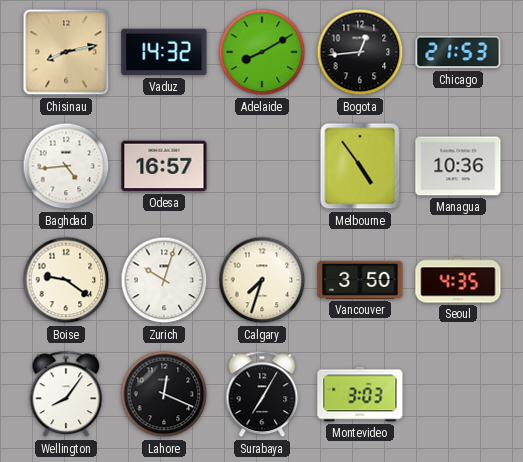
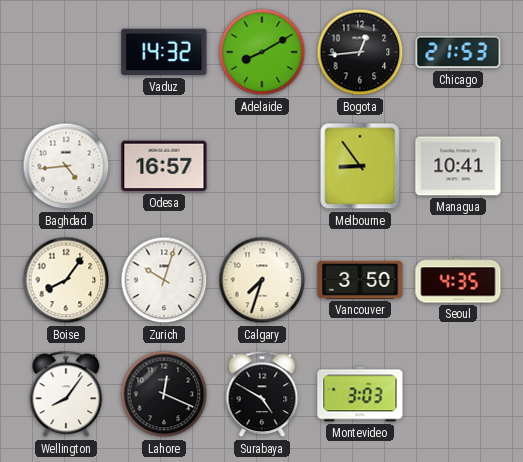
Chisinau: 8:13 -> none (66, 52)
Melbourne: 4:54 -> 8:54 (360, 166)
Managua: 10:36 -> 10:41 (458, 166)
Boise: 9:21 -> 8:06 (66, 280)
Surabaya: 7:05 -> 4:50 (262, 394)
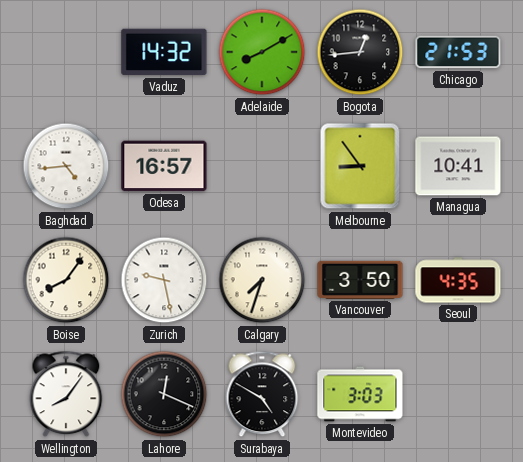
Zurich: 10:03 -> 9:28 (164, 280)
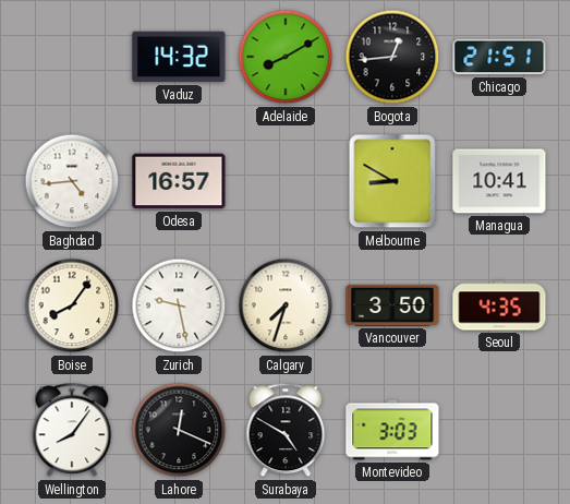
Chicago: 21:53 -> 21:51 (499, 57)
Melbourne: 8:54 -> 8:50 (392, 181)
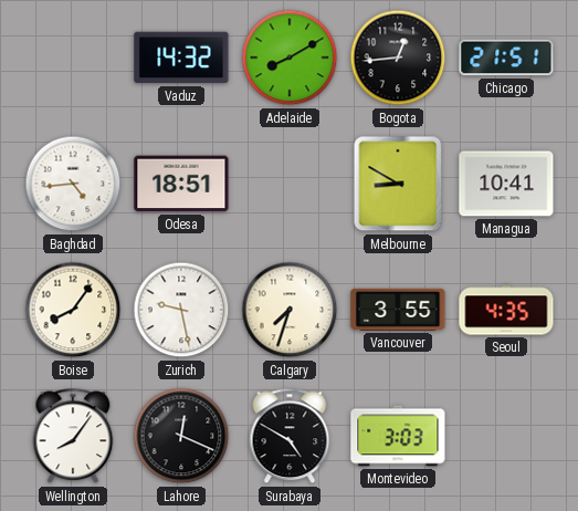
Odesa: 16:57 -> 18:51 (181, 184)
Vancouver: 3:50 -> 3:55 (398, 310)
